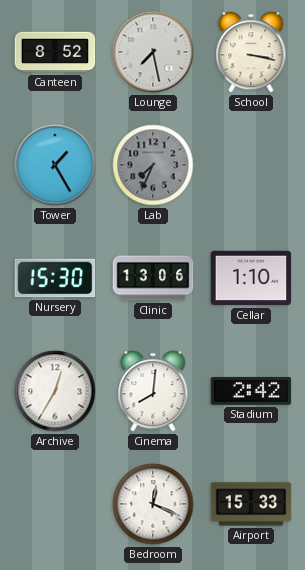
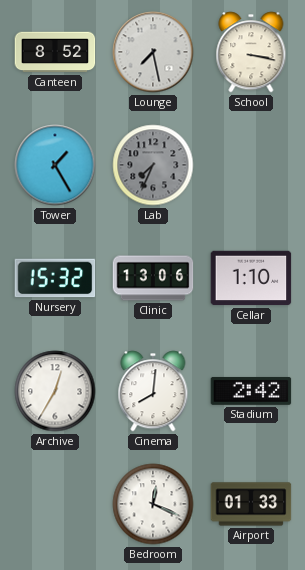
Nursery: 15:30 -> 15:32 (55, 278)
Airport: 15:33 -> 01:33 (251, 504)
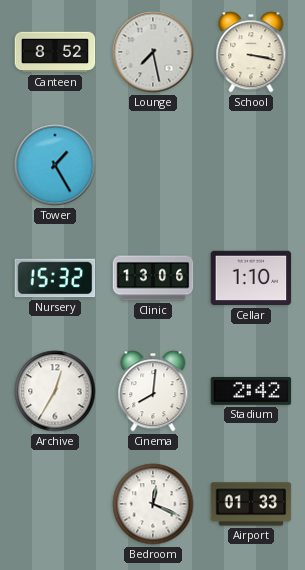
Lab: 7:34 -> none (153, 165)
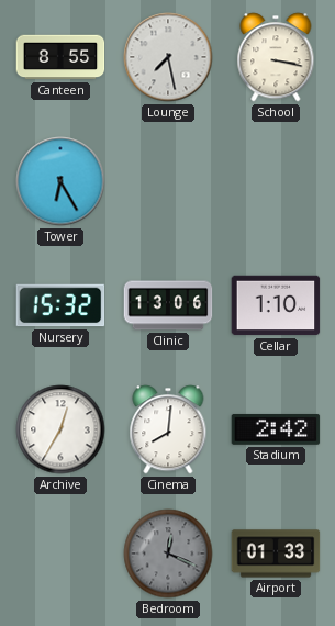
Canteen: 8:52 -> 8:55 (60, 57)
Tower: 1:25 -> 6:25 (60, 181)
Bedroom dial: white -> grey (168, 554)
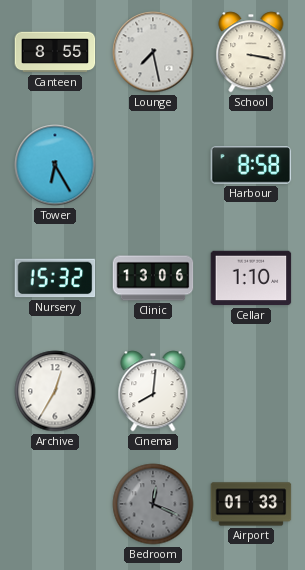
Harbour: none -> 8:58 (251, 165)
Stadium: 2:42 -> none (276, 429)
